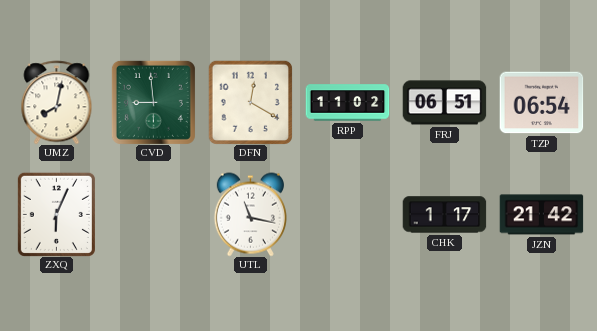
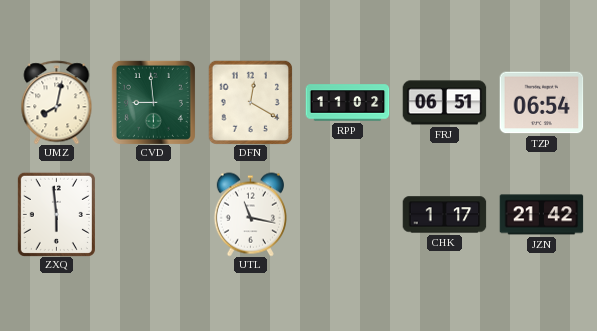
ZXQ: 6:04 -> 5:59 (56, 214)
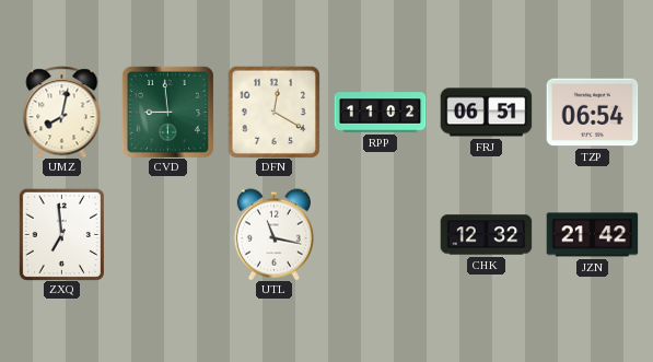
ZXQ: 5:59 -> 6:59 (61, 234)
CHK: 1:17 -> 12:32 (486, 235)
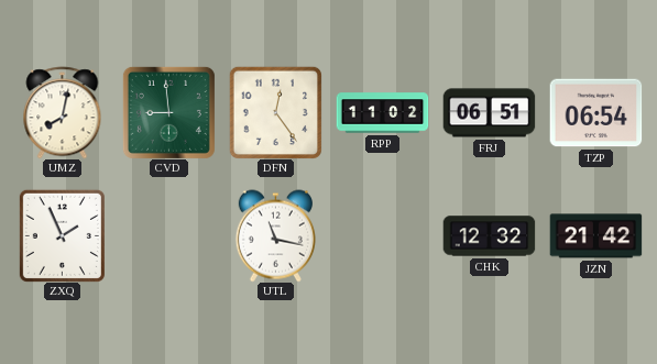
DFN: 12:20 -> 12:24 (275, 112)
ZXQ: 6:59 -> 1:56 (62, 235)
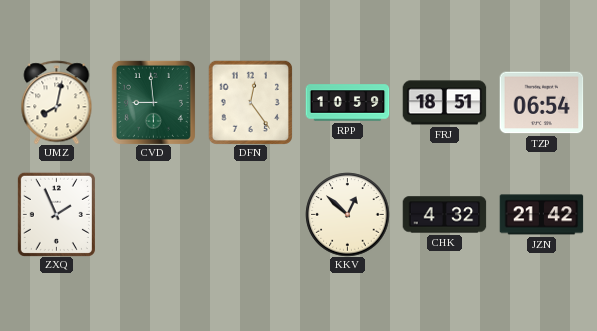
RPP: 11:02 -> 10:59 (347, 103)
FRJ: 06:51 -> 18:51 (444, 103)
UTL: 11:17 -> none (275, 235)
KKV: none -> 12:52 (347, 214)
CHK: 12:32 -> 4:32 (444, 215)
